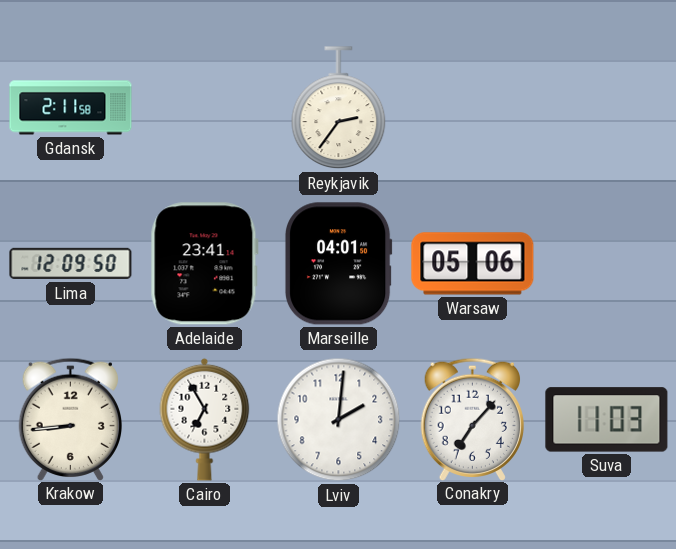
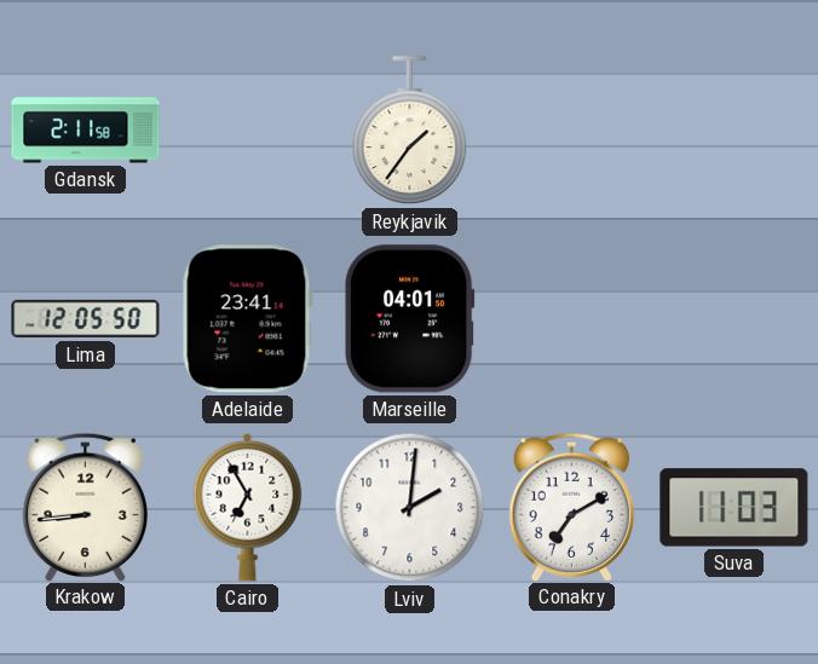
Reykjavik: 2:36 -> 1:36 (410, 131)
Lima: 12:09 -> 12:05 (86, 319)
Warsaw: 05:06 -> none (473, 264)
Conakry: 7:07 -> 7:10 (571, 507)
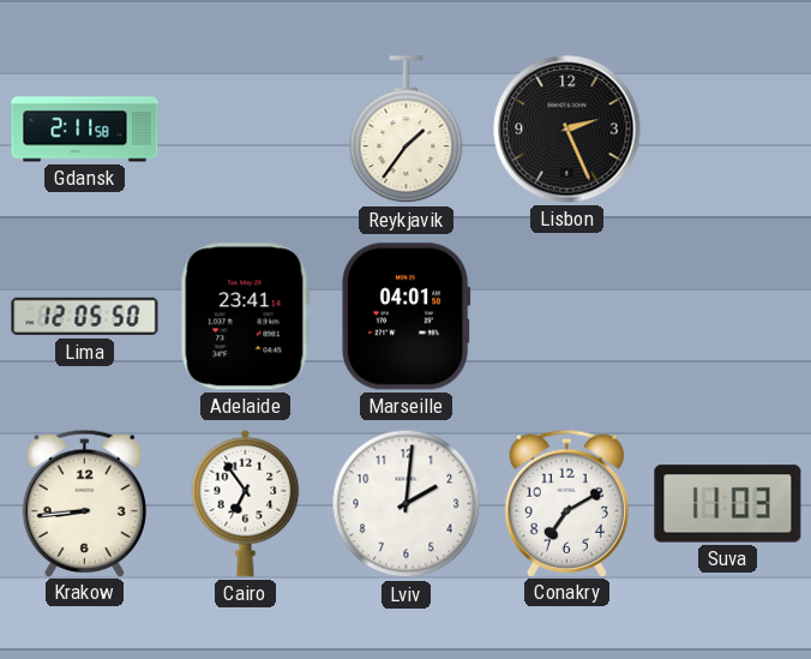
Lisbon: none -> 2:26 (567, 130)
Cairo: 6:55 -> 6:54 (246, 503)
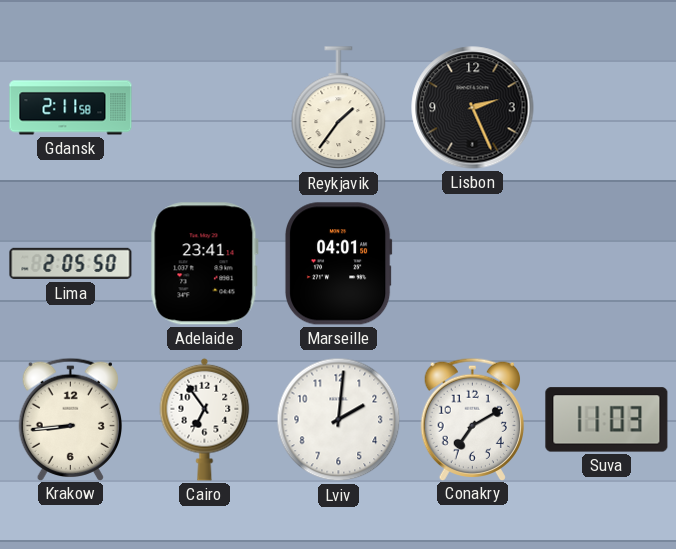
Lima: 12:05 -> 2:05 (71, 264)
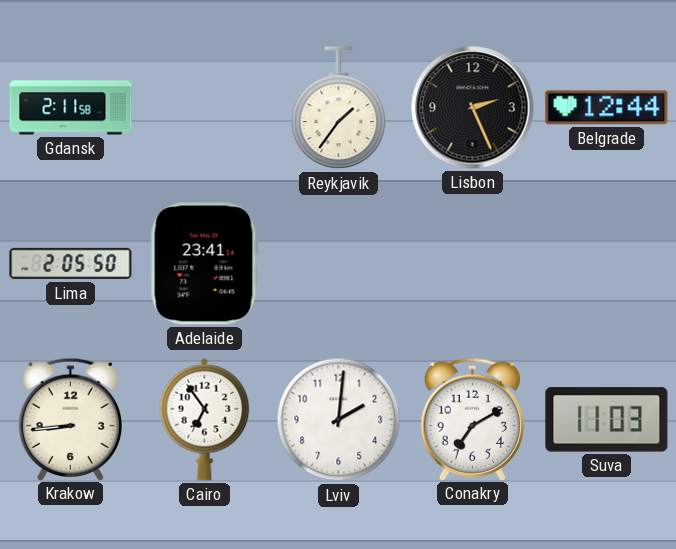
Belgrade: none -> 12:44 (607, 108)
Marseille: 04:01 -> none (338, 264)
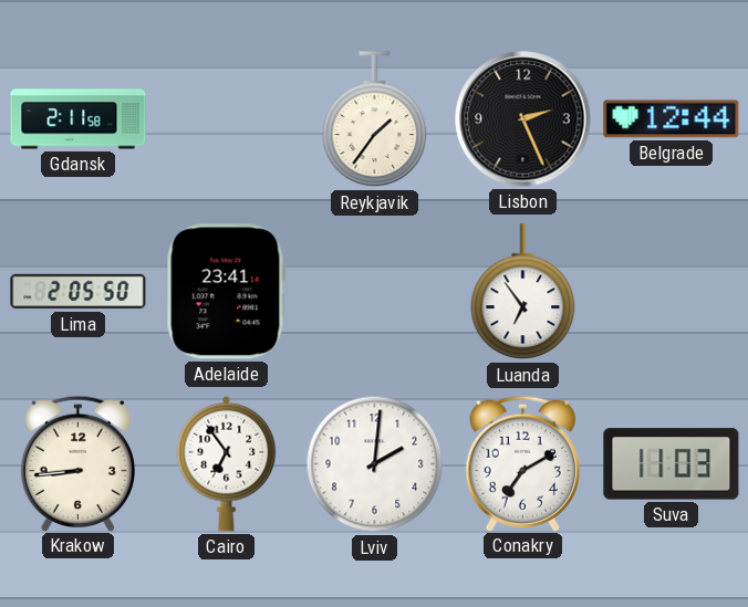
Luanda: none -> 6:54 (523, 292)
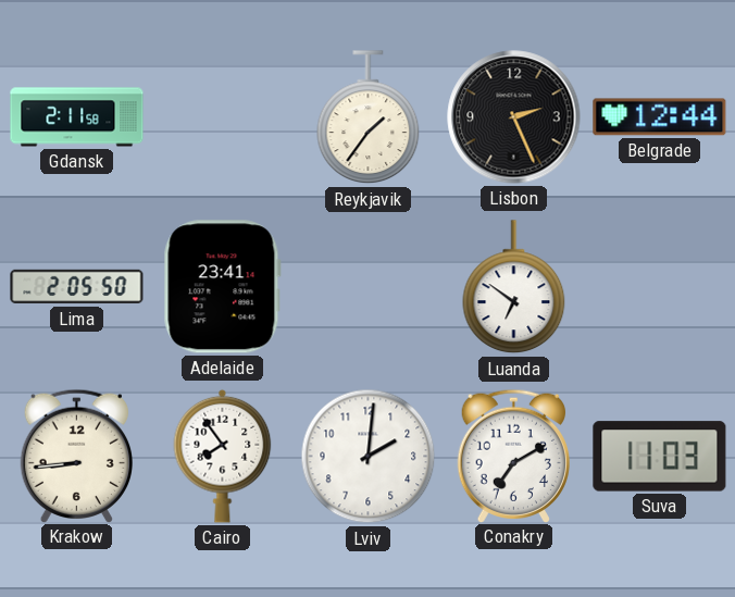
Luanda: 6:54 -> 6:51 (514, 287)
Cairo: 6:54 -> 7:54 (223, 456)
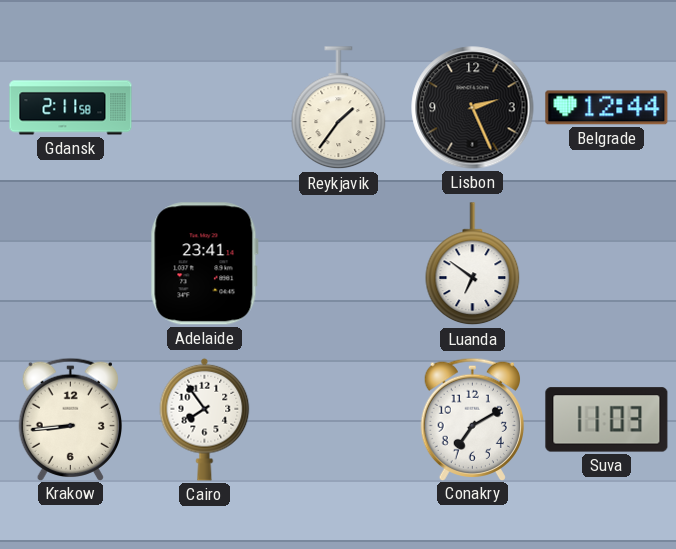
Lima: 2:05 -> none (77, 287)
Lviv: 2:01 -> none (369, 457)
